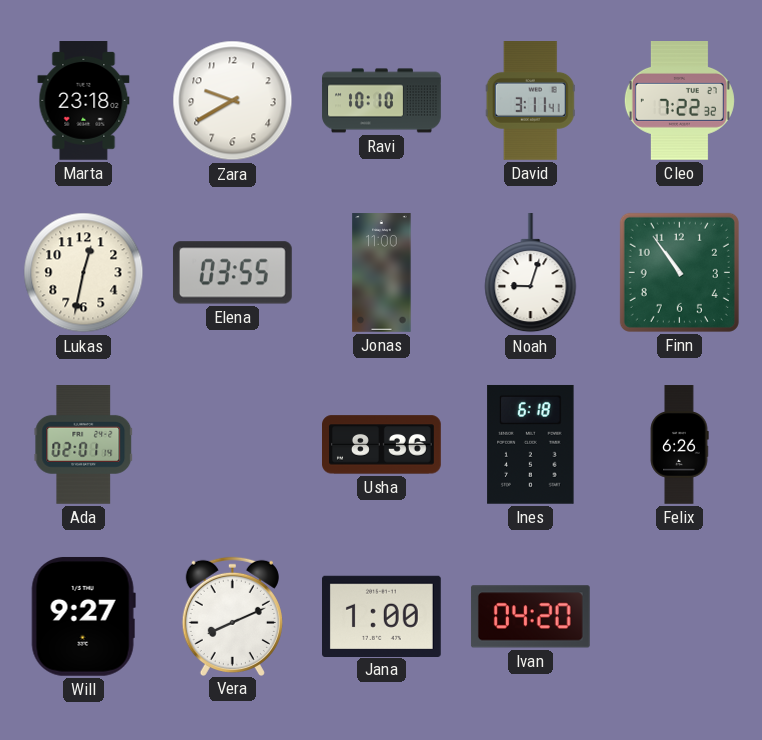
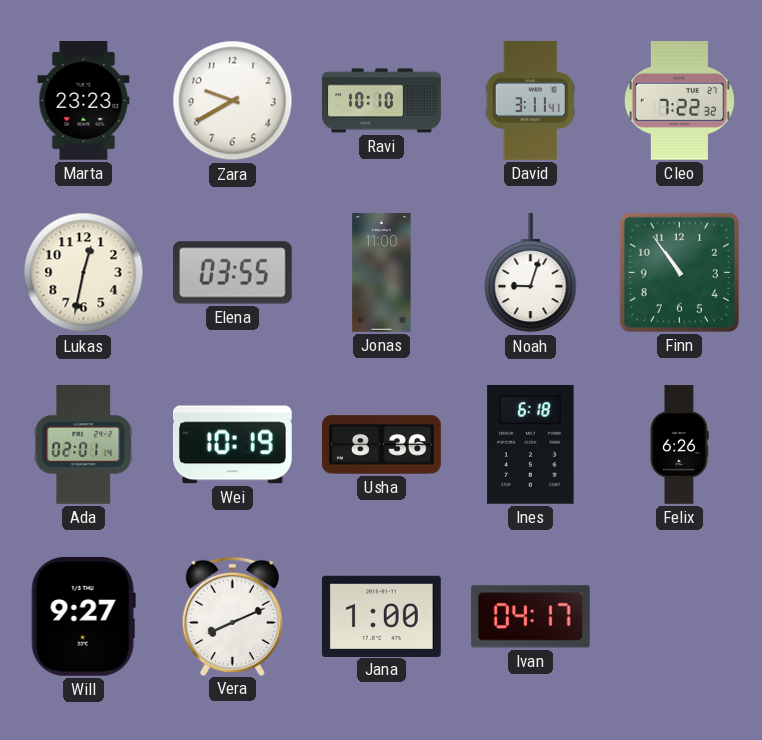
Marta: 23:18 -> 23:23 (84, 101)
Wei: none -> 10:19 (233, 445)
Ivan: 04:20 -> 04:17 (530, 617)
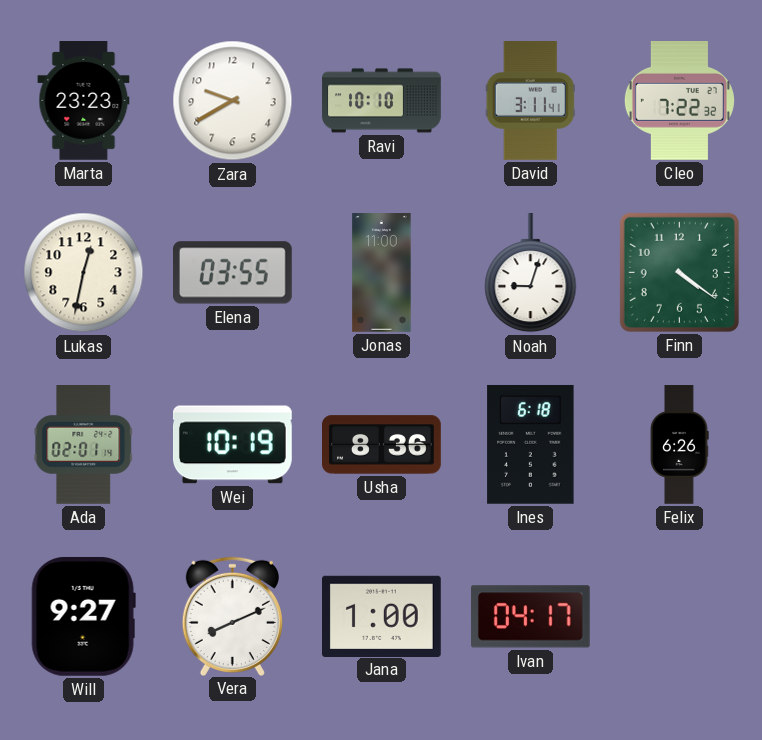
Finn: 10:54 -> 4:21 (679, 272)
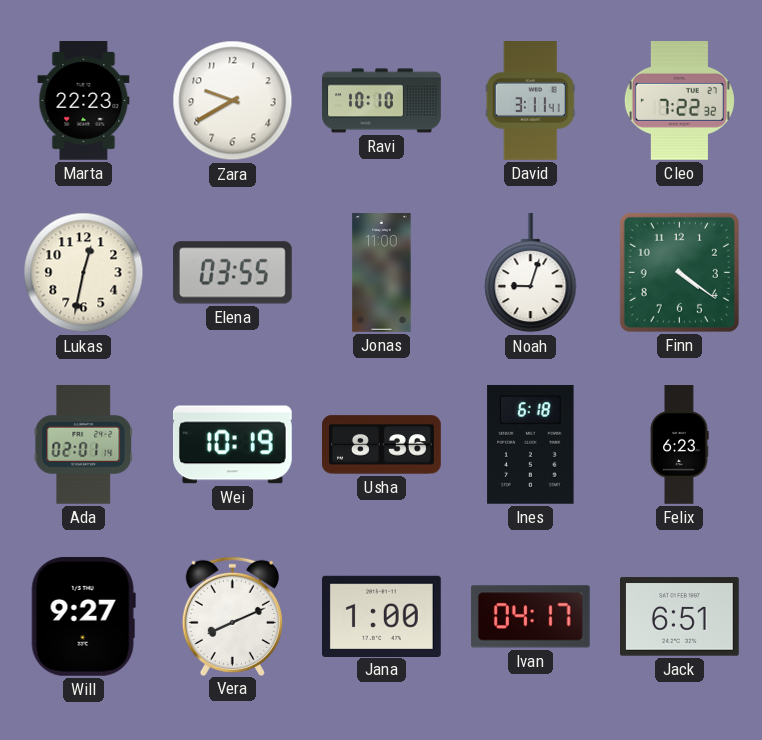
Marta: 23:23 -> 22:23 (84, 101)
Felix: 6:26 -> 6:23 (679, 445)
Jack: none -> 6:51 (680, 617)
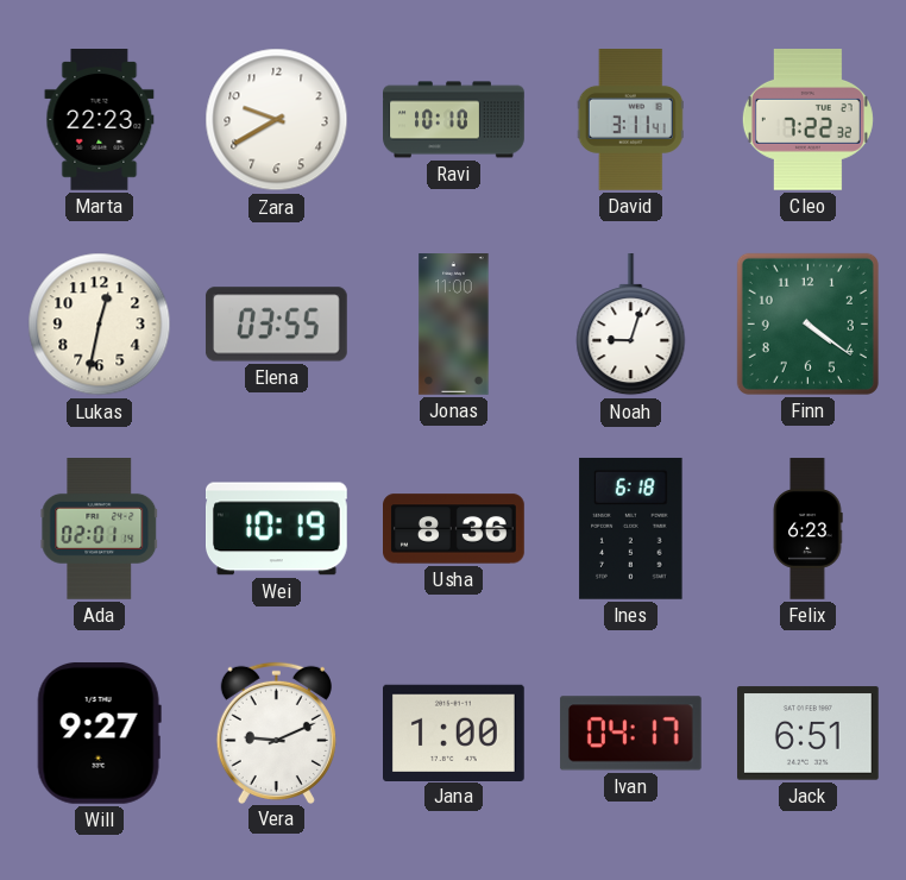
Vera: 8:11 -> 9:11 (276, 733)
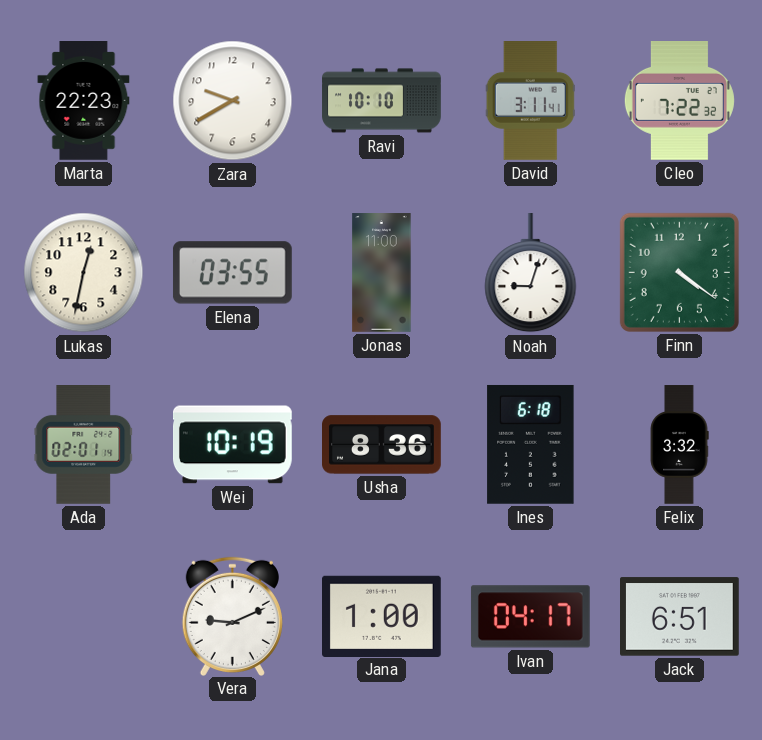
Felix: 6:23 -> 3:32 (679, 445)
Will: 9:27 -> none (99, 733)
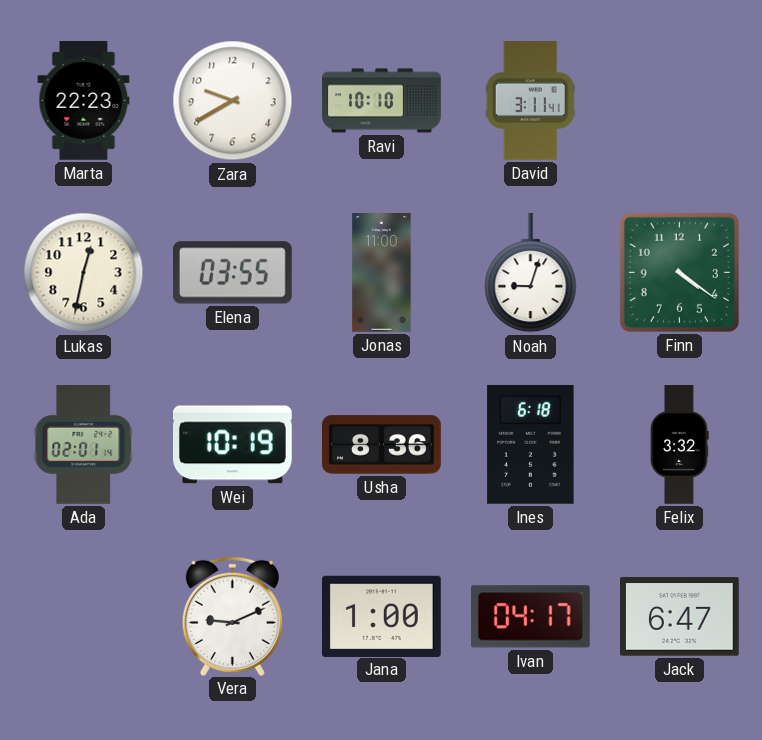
Cleo: 7:22 -> none (679, 101)
Jack: 6:51 -> 6:47 (680, 617)
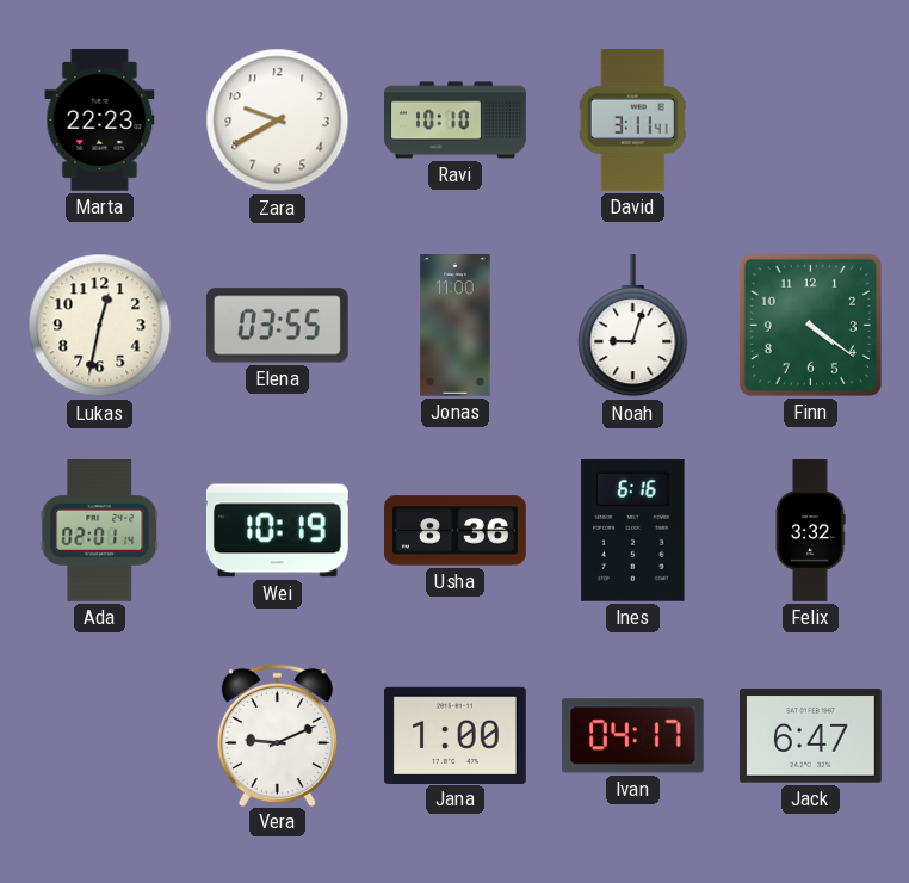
Ines: 6:18 -> 6:16 (633, 530)
